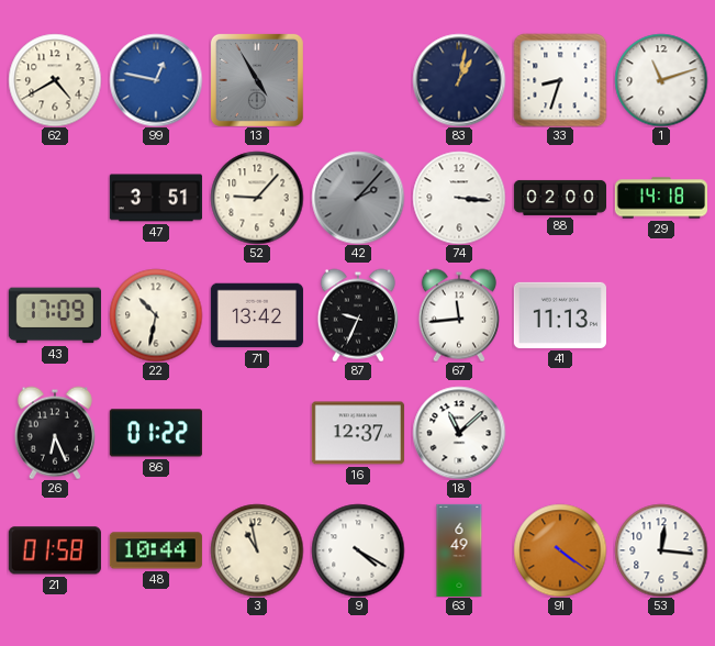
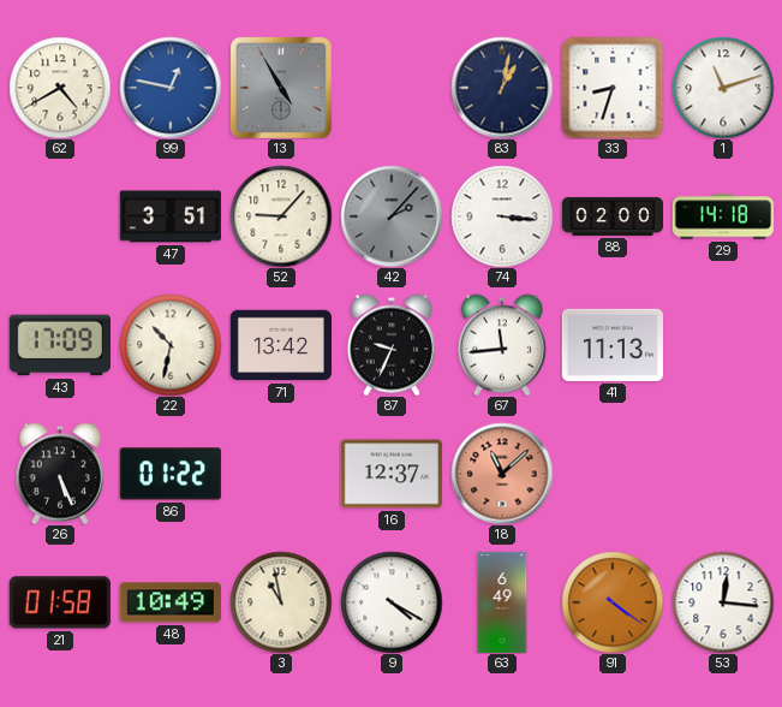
26: 6:26 -> 5:26 (60, 474)
18 dial: white -> salmon (502, 474)
48: 10:44 -> 10:49 (171, 602)
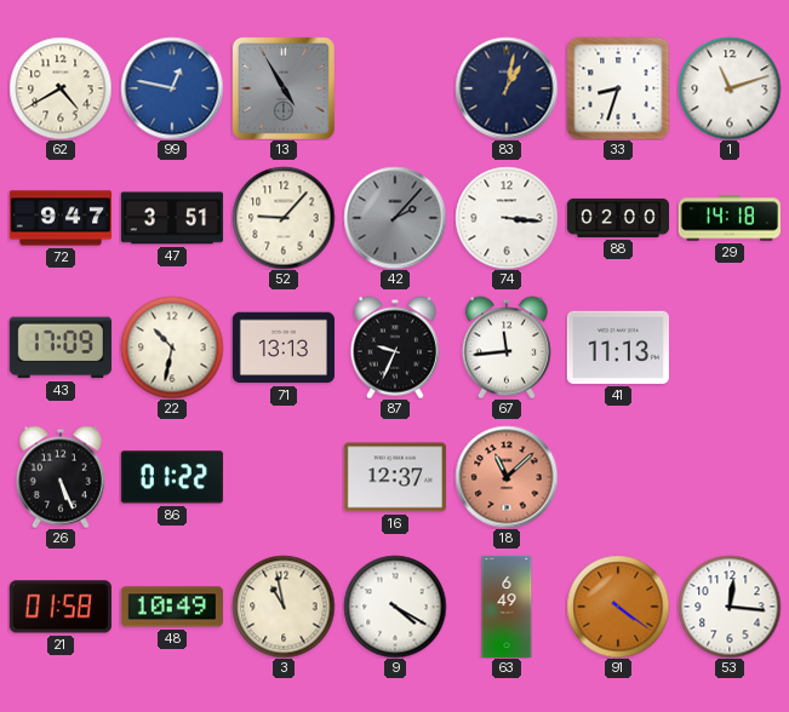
72: none -> 9:47 (59, 218)
71: 13:42 -> 13:13 (284, 348)
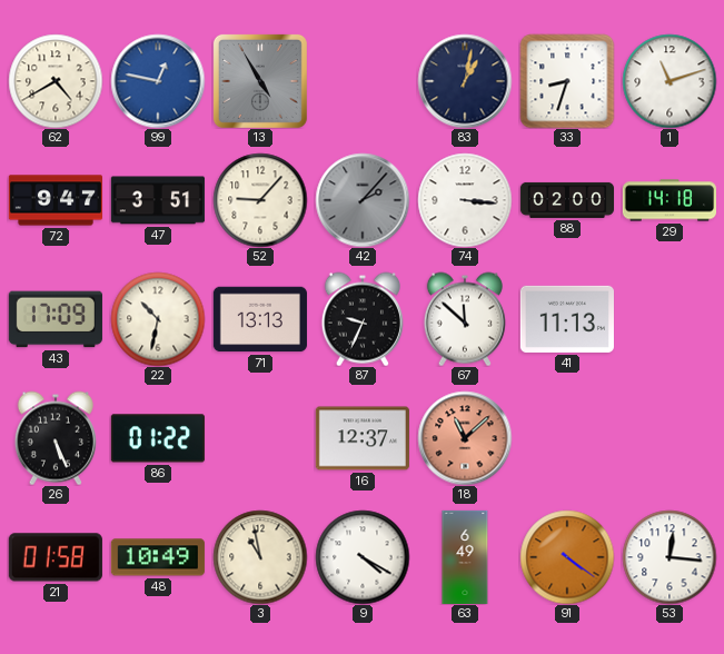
67: 11:44 -> 11:52 (465, 319)
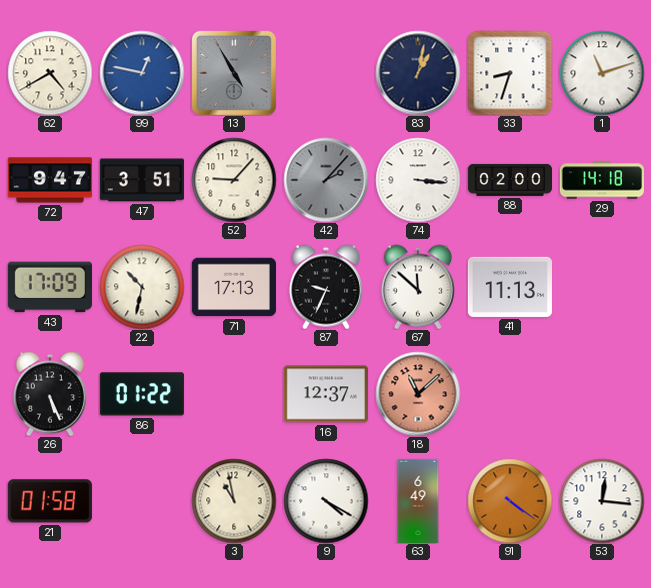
71: 13:13 -> 17:13 (234, 287)
48: 10:49 -> none (158, 557)
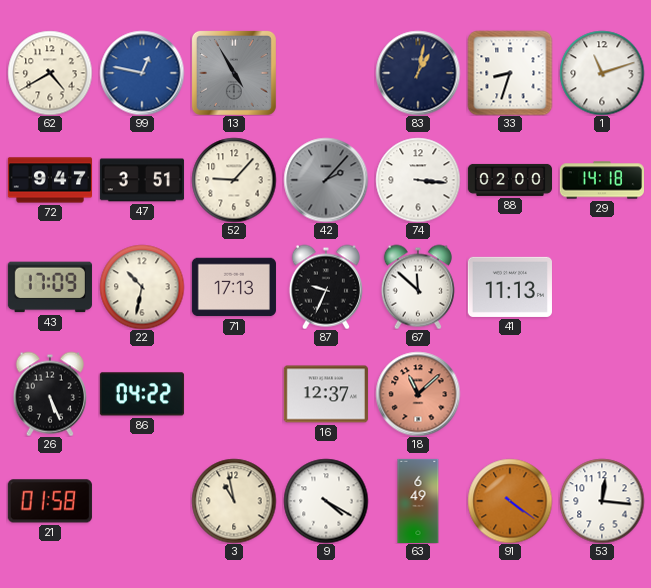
86: 01:22 -> 04:22 (142, 394)
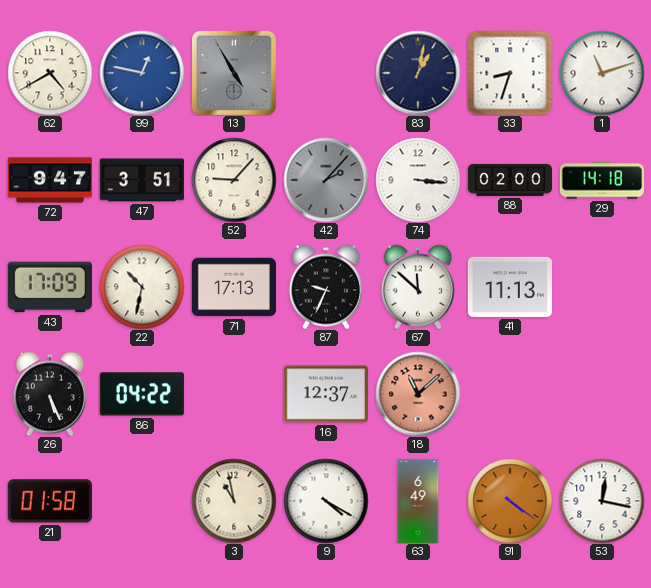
53: 12:16 -> 12:17 (602, 501)
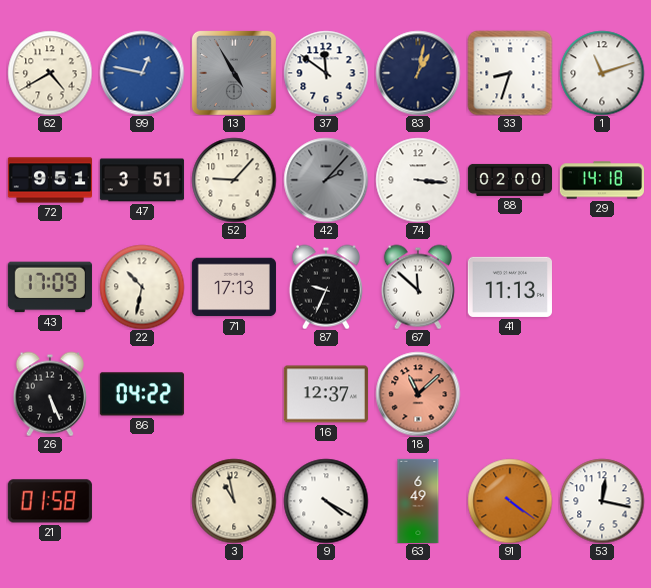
37: none -> 11:51 (326, 73)
72: 9:47 -> 9:51 (49, 180)
